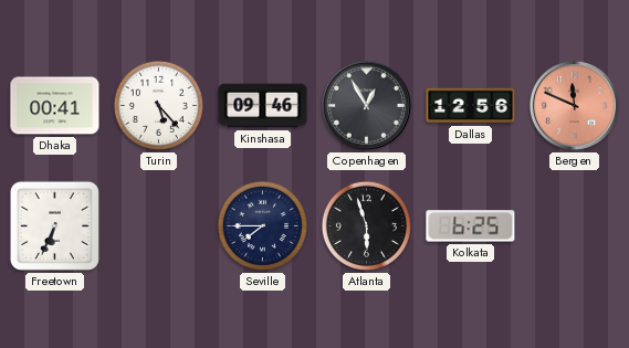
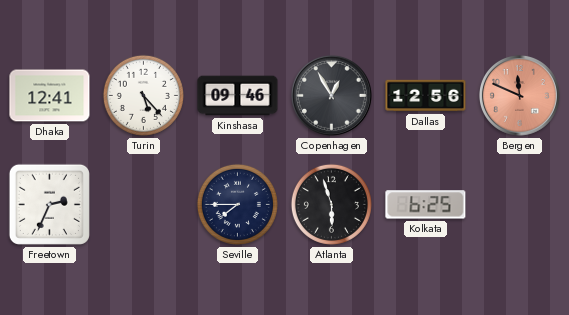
Dhaka: 00:41 -> 12:41 (50, 96)
Freetown: 6:34 -> 2:34 (49, 204)
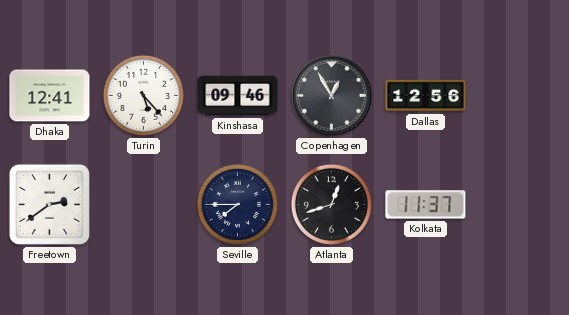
Bergen: 11:49 -> none (519, 95)
Freetown: 2:34 -> 2:39 (49, 204)
Atlanta: 5:57 -> 12:42 (331, 204)
Kolkata: 6:25 -> 11:37 (426, 205)
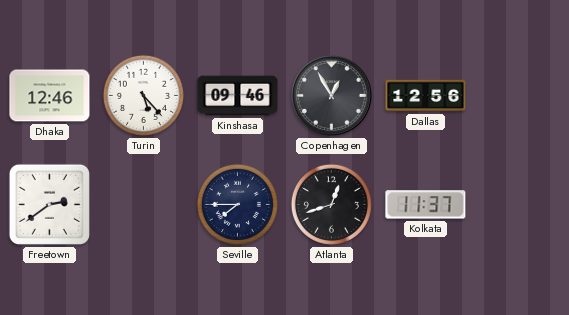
Dhaka: 12:41 -> 12:46 (50, 96)
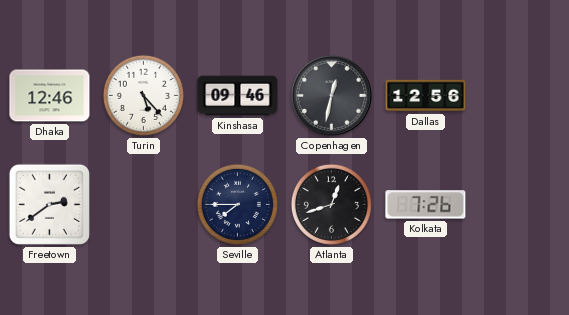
Copenhagen: 12:55 -> 12:32 (331, 95)
Kolkata: 11:37 -> 7:26 (426, 205)
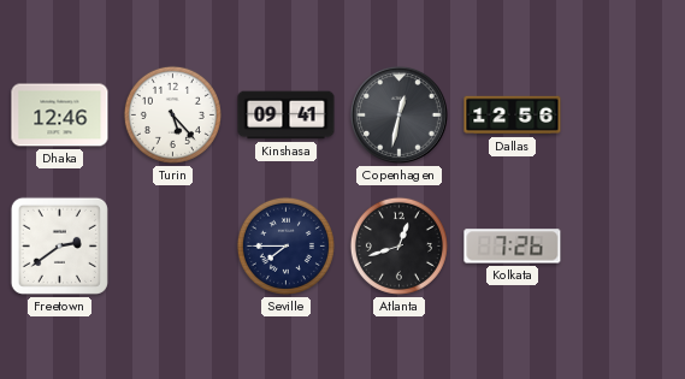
Kinshasa: 09:46 -> 09:41 (287, 116)
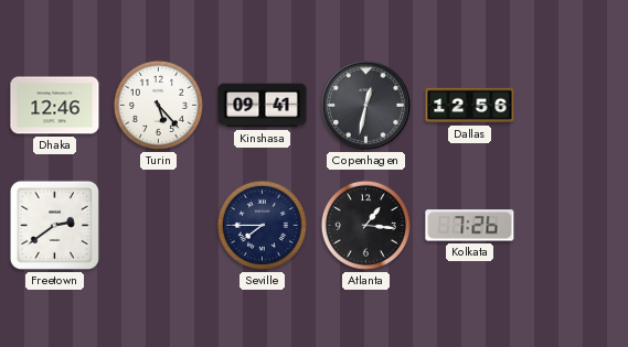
Atlanta: 12:42 -> 1:16 (365, 225)
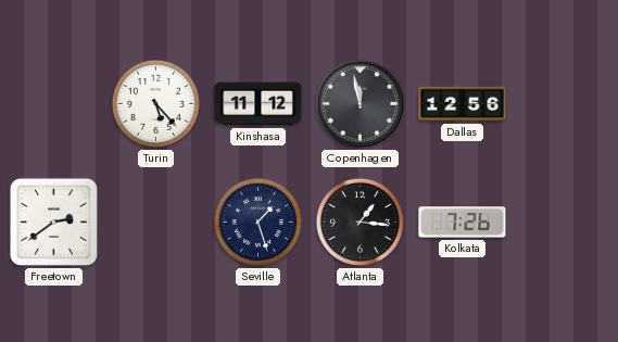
Dhaka: 12:46 -> none (55, 106)
Kinshasa: 09:41 -> 11:12 (258, 104)
Copenhagen: 12:32 -> 11:58 (360, 103)
Seville: 7:45 -> 1:27 (257, 221)
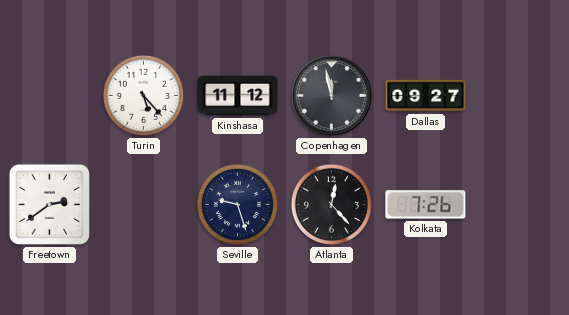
Dallas: 12:56 -> 09:27 (426, 96)
Seville: 1:27 -> 9:27 (237, 204)
Atlanta: 1:16 -> 12:23 (331, 204)
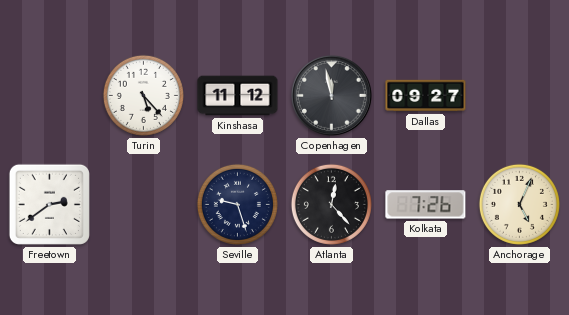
Anchorage: none -> 5:04 (519, 204)
